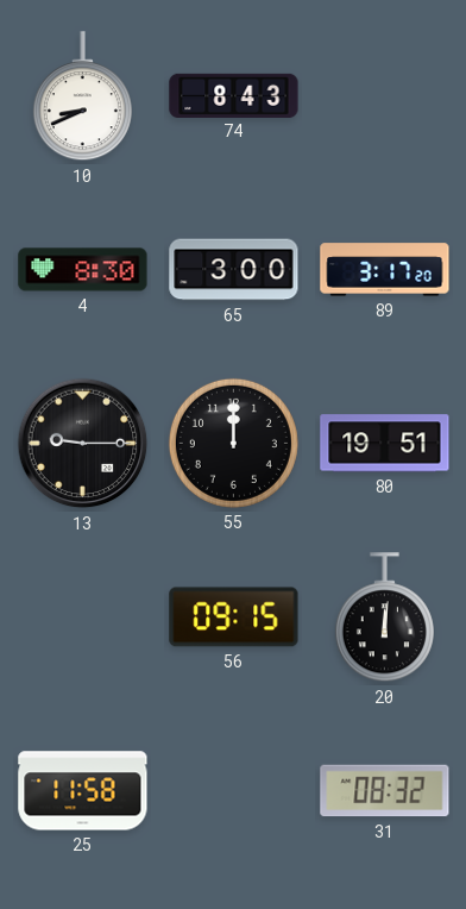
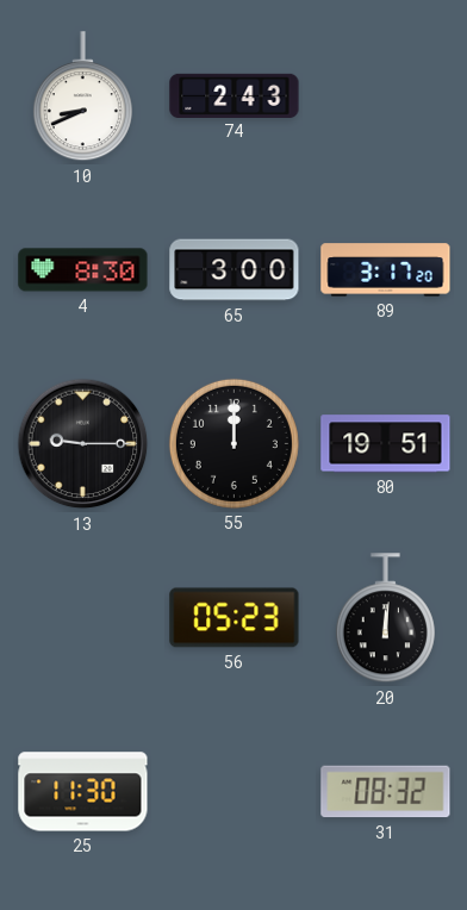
74: 8:43 -> 2:43 (235, 95)
56: 09:15 -> 05:23 (235, 618)
25: 11:58 -> 11:30 (83, 792)
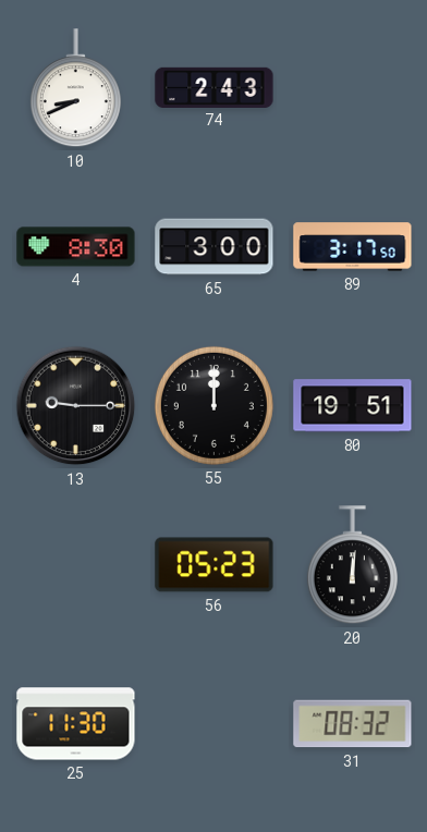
89: 3:17:20 -> 3:17:50 (353, 247)
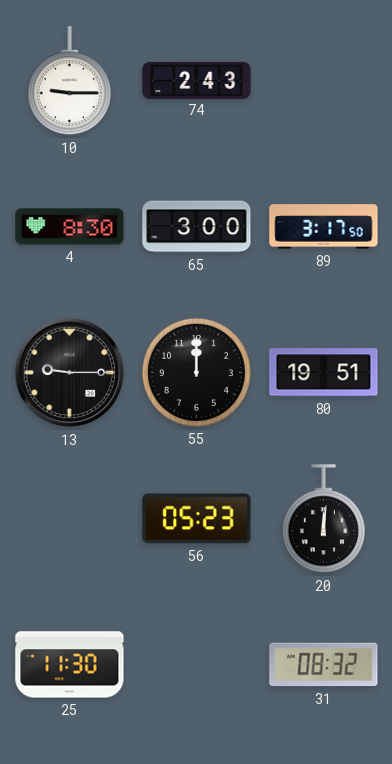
10: 8:41 -> 9:15 (69, 81)
